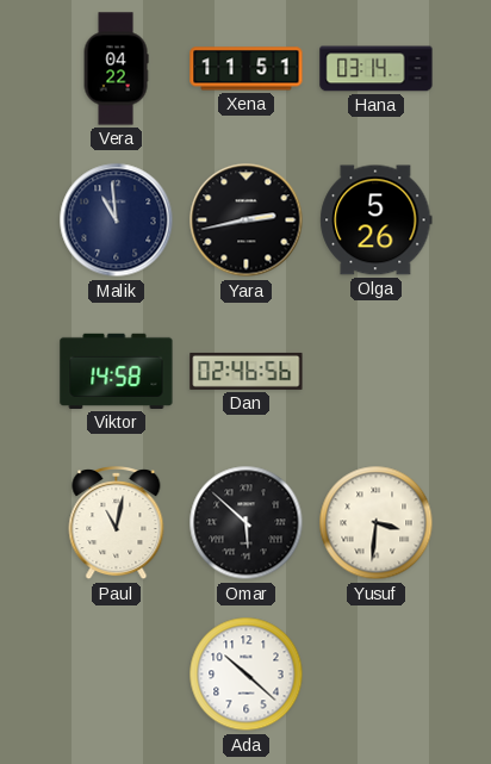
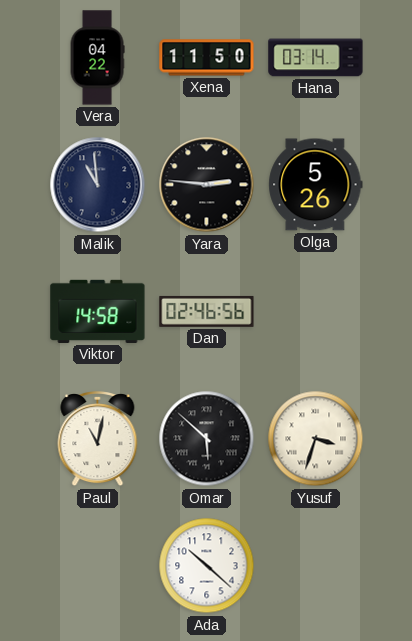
Xena: 11:51 -> 11:50 (207, 58)
Yara: 2:43 -> 2:46 (207, 185)
Yusuf: 3:31 -> 3:33 (316, 439)
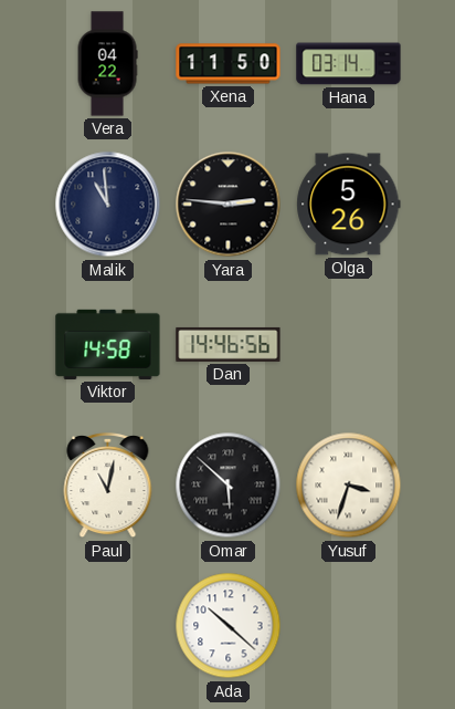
Dan: 02:46 -> 14:46 (229, 344)
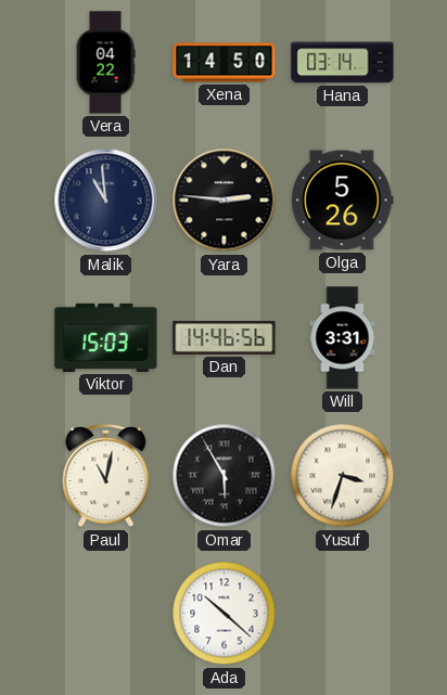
Xena: 11:50 -> 14:50 (225, 63)
Viktor: 14:58 -> 15:03 (106, 337)
Will: none -> 3:31 (343, 338)
Omar: 5:52 -> 5:55 (225, 476)
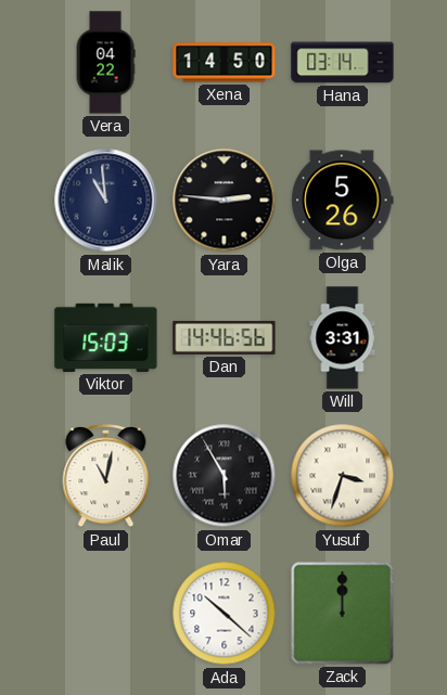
Zack: none -> 12:00 (342, 613)
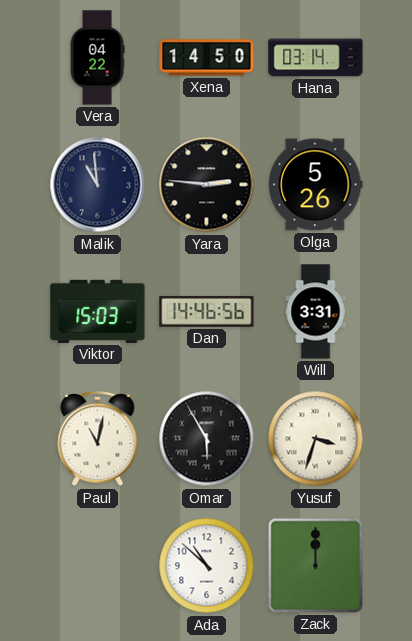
Ada: 10:22 -> 10:52 (207, 566)
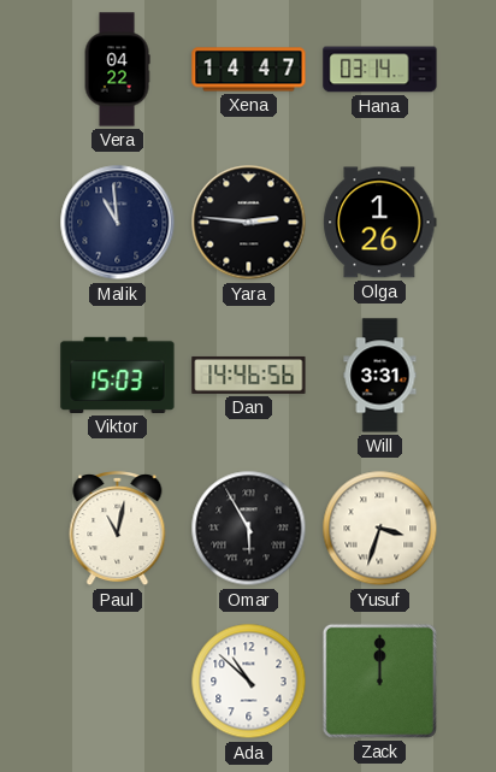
Xena: 14:50 -> 14:47 (249, 70)
Olga: 5:26 -> 1:26 (380, 223)
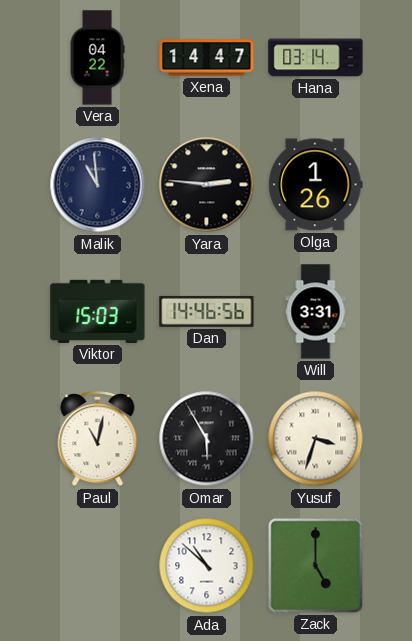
Zack: 12:00 -> 5:00 (315, 565)
